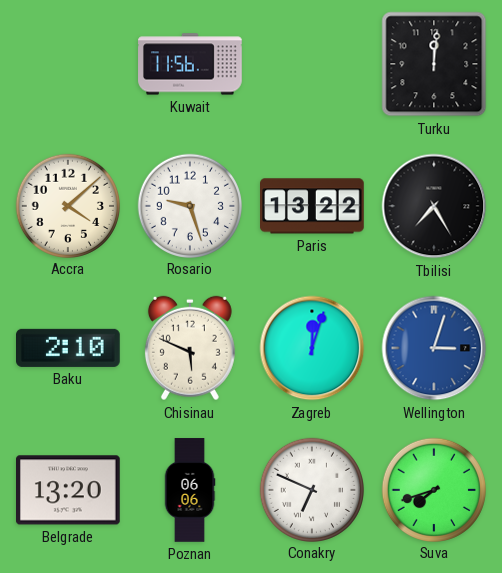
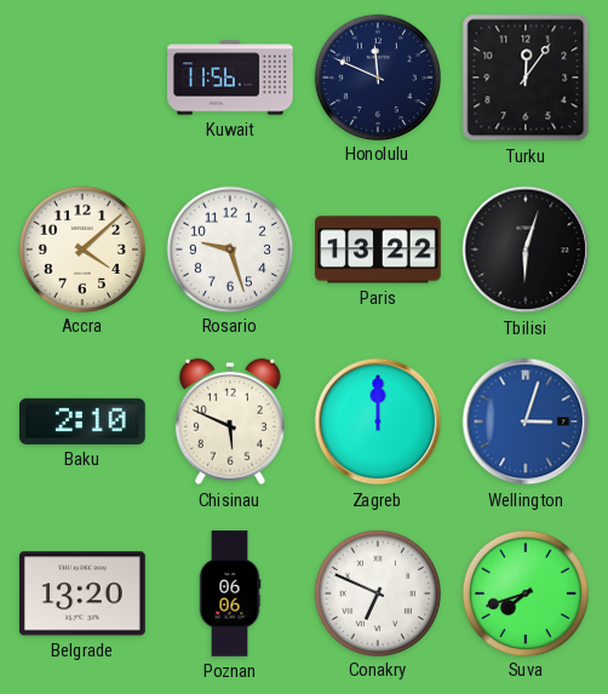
Honolulu: none -> 11:49 (377, 76)
Turku: 12:01 -> 12:06 (526, 78)
Tbilisi: 7:25 -> 6:03 (526, 250)
Zagreb: 12:03 -> 12:00 (378, 421)
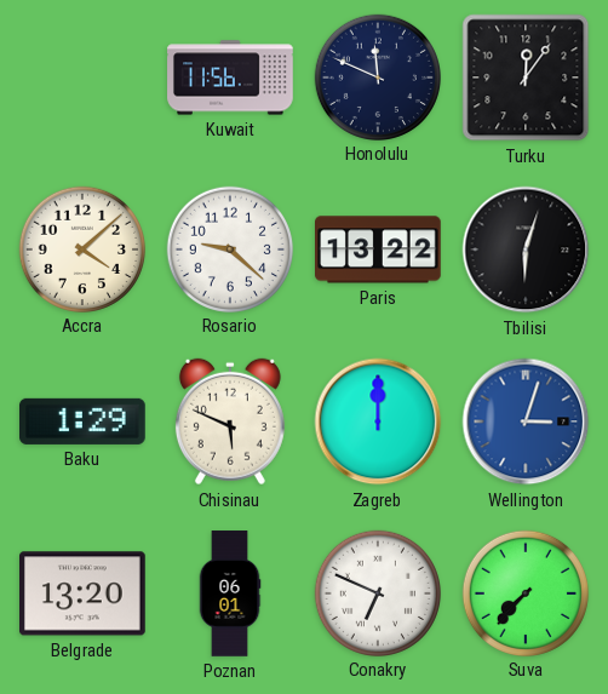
Rosario: 9:27 -> 9:22 (229, 248)
Baku: 2:10 -> 1:29 (84, 421)
Poznan: 06:06 -> 06:01 (230, 593)
Suva: 7:42 -> 7:37 (524, 592)
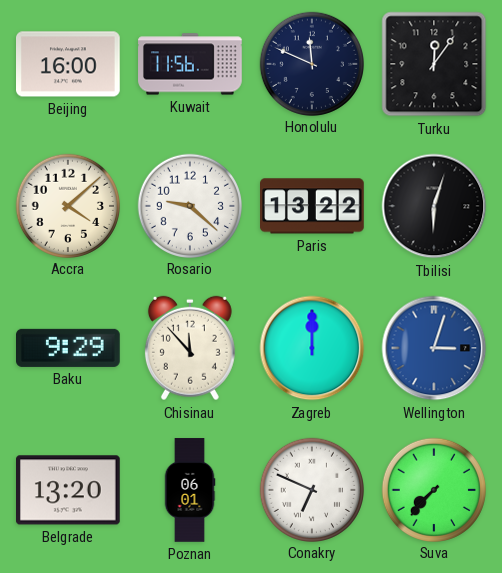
Beijing: none -> 16:00 (69, 64)
Baku: 1:29 -> 9:29 (69, 348)
Chisinau: 5:49 -> 11:53 (190, 348)
